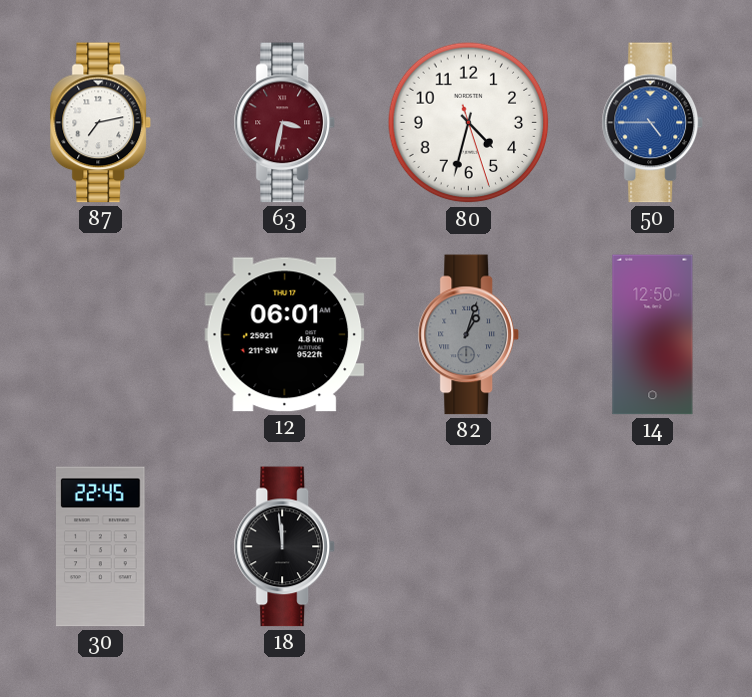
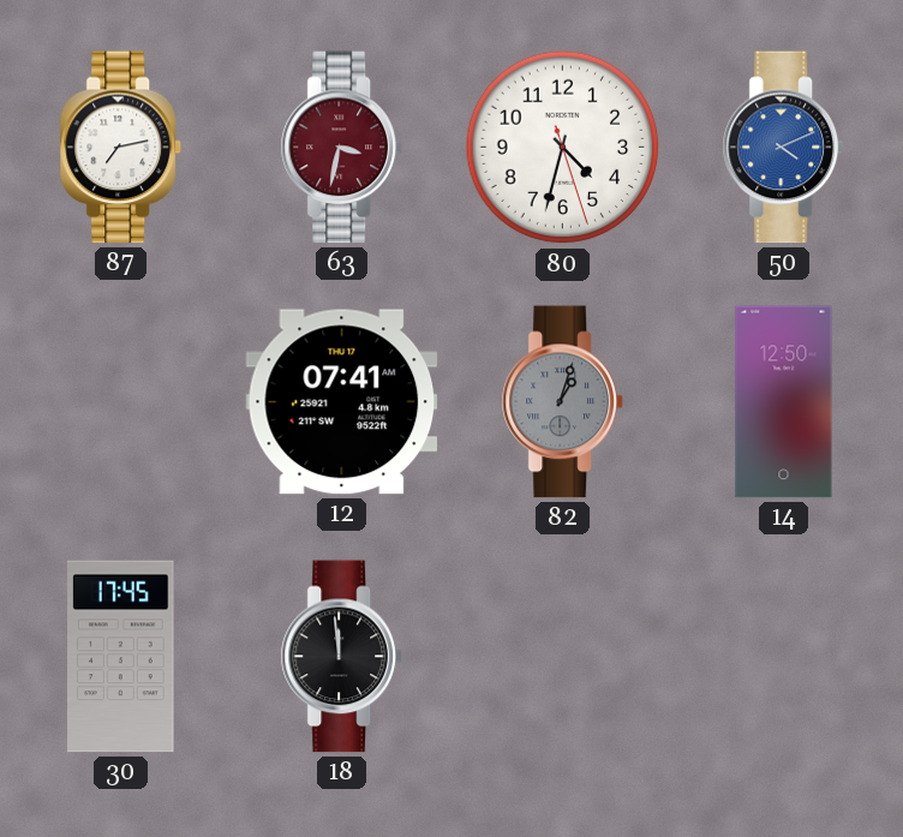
50: 4:45 -> 4:11 (783, 148)
12: 06:01 -> 07:41 (342, 402)
30: 22:45 -> 17:45 (121, 657)
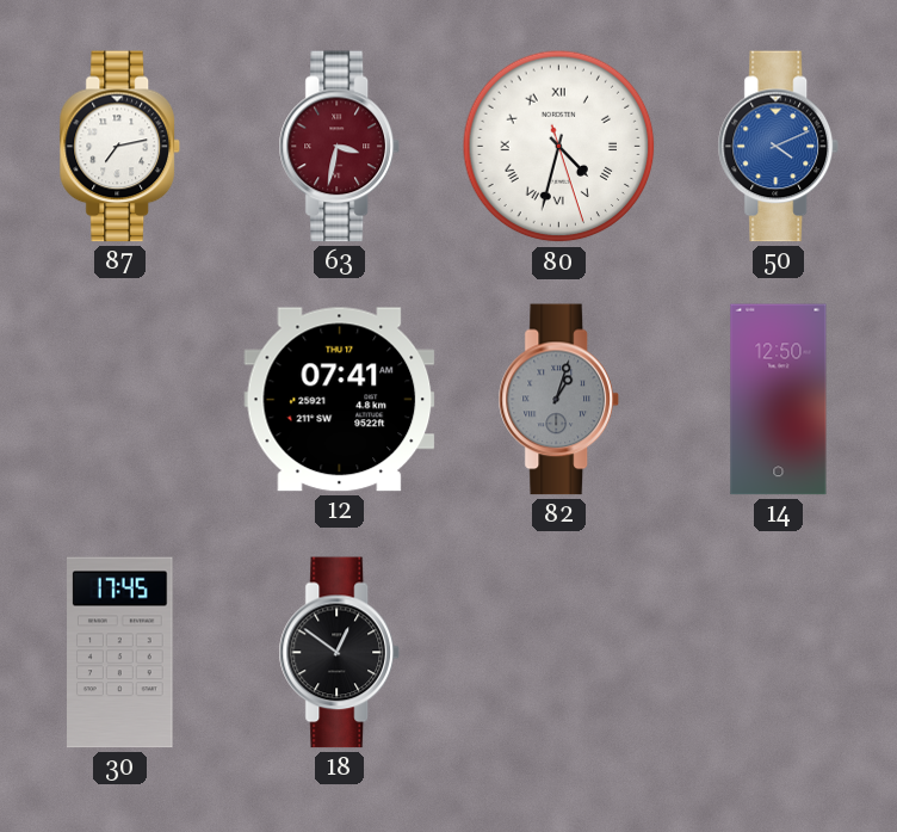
80 numerals: Arabic -> Roman (559, 147)
18: 11:59 -> 12:51 (339, 653)
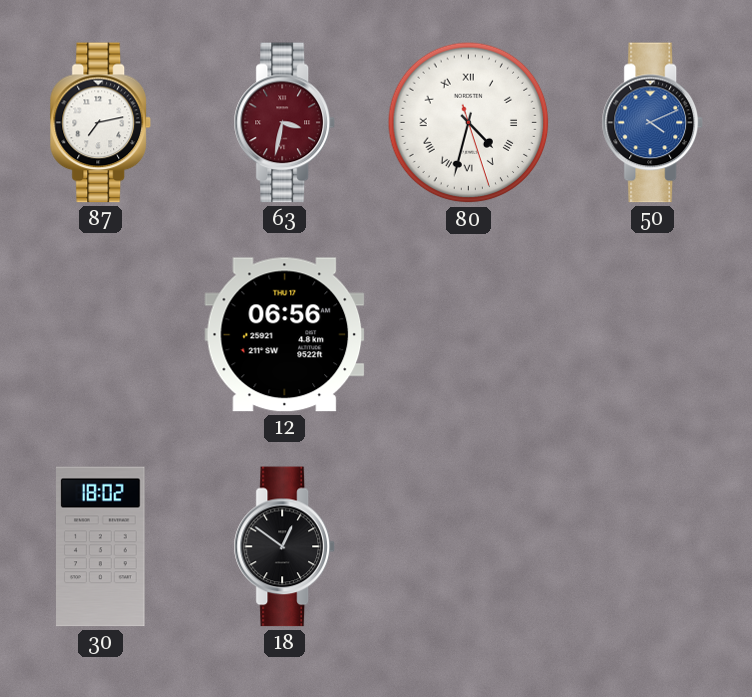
12: 07:41 -> 06:56 (285, 335)
82: 1:03 -> none (558, 400)
14: 12:50 -> none (779, 400)
30: 17:45 -> 18:02 (101, 547)
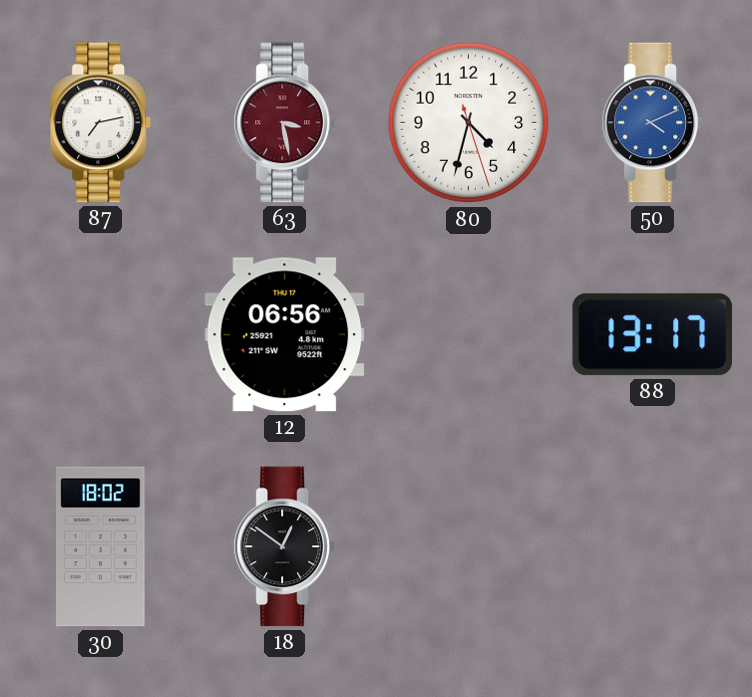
63: 3:32 -> 3:28 (284, 123)
80 numerals: Roman -> Arabic (469, 123)
88: none -> 13:17 (653, 335)
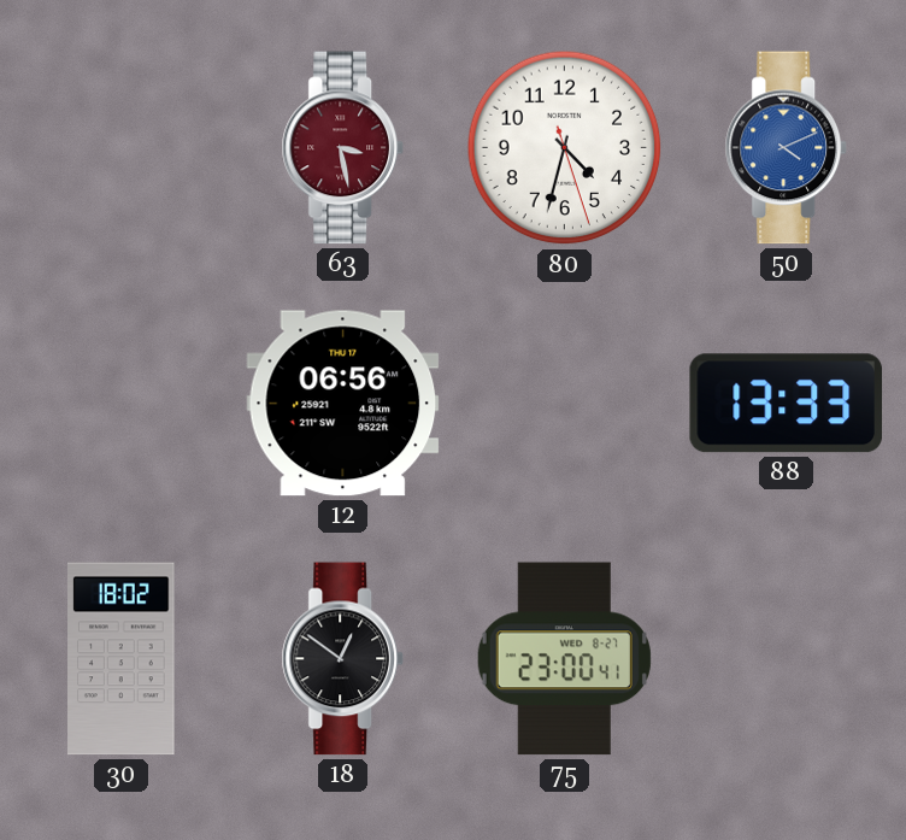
87: 7:13 -> none (100, 123)
88: 13:17 -> 13:33 (787, 404)
75: none -> 23:00 (564, 659)
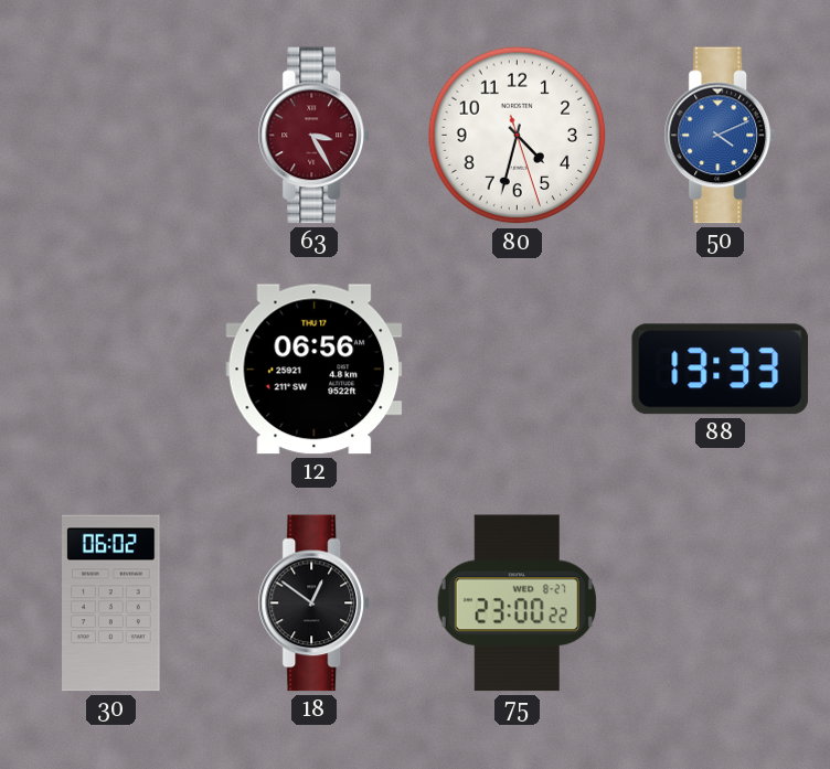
63: 3:28 -> 3:25 (313, 136)
30: 18:02 -> 06:02 (111, 604)
75: 23:00:41 -> 23:00:22 (517, 604)
